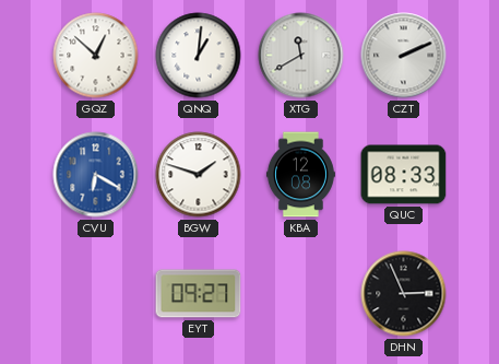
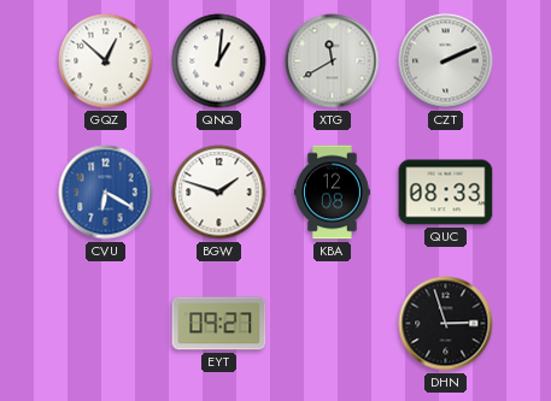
DHN: 2:56 -> 2:57 (446, 324)
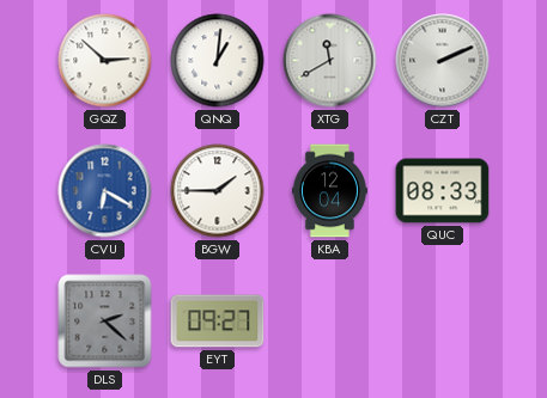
GQZ: 12:52 -> 2:52 (105, 61)
BGW: 1:48 -> 1:45 (218, 191)
KBA: 12:08 -> 12:04 (329, 191)
DLS: none -> 2:22 (105, 322)
DHN: 2:57 -> none (446, 324)
